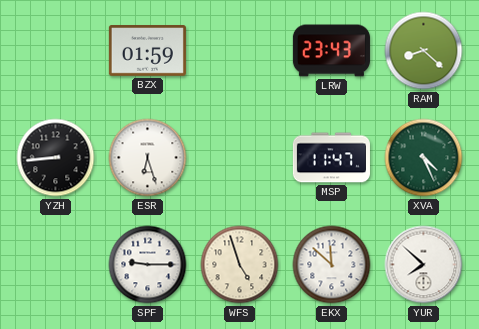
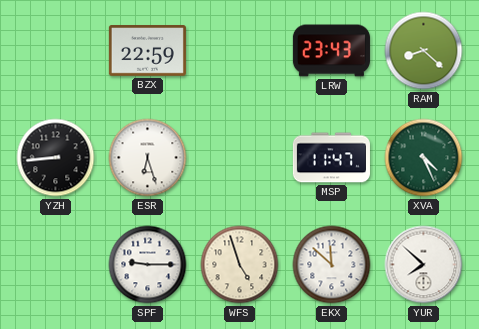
BZX: 01:59 -> 22:59 (147, 51)
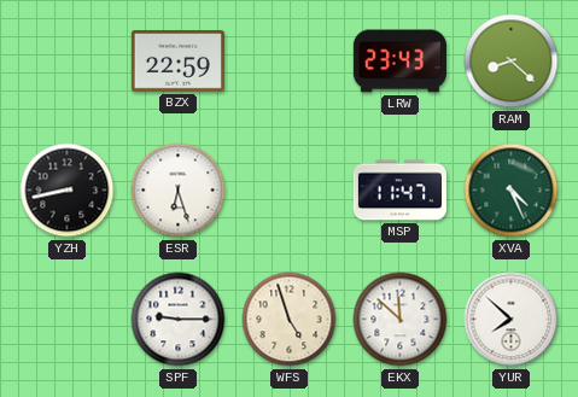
YZH: 8:44 -> 8:43 (68, 191)
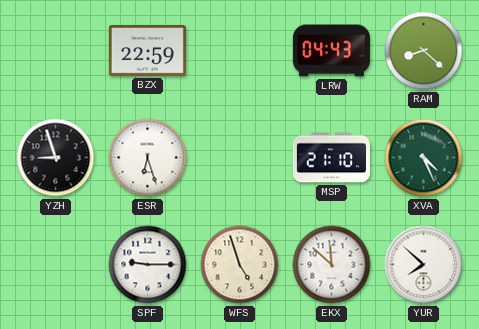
LRW: 23:43 -> 04:43 (331, 51)
YZH: 8:43 -> 8:57 (56, 158)
MSP: 11:47 -> 21:10 (331, 158)
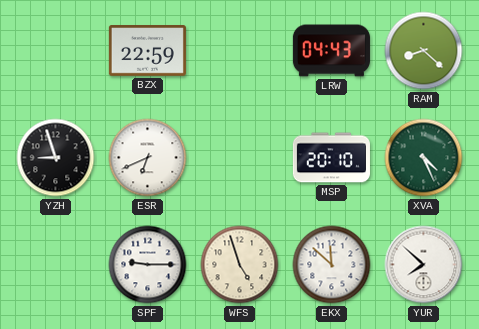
ESR: 6:27 -> 6:41 (148, 158)
MSP: 21:10 -> 20:10 (331, 158)
